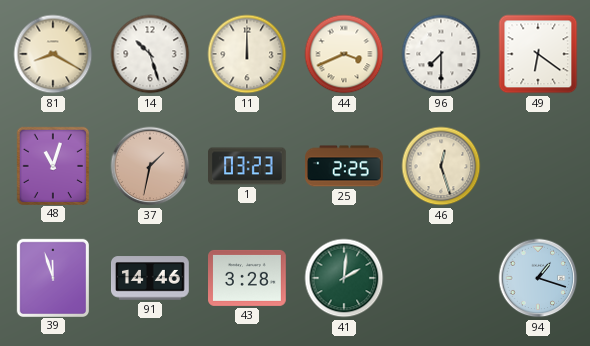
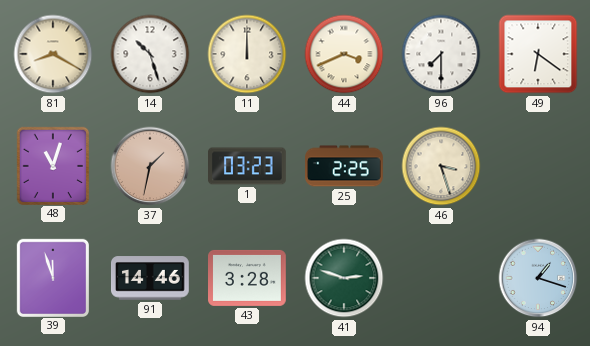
46: 12:27 -> 3:27 (441, 166)
41: 2:01 -> 2:48 (344, 278)
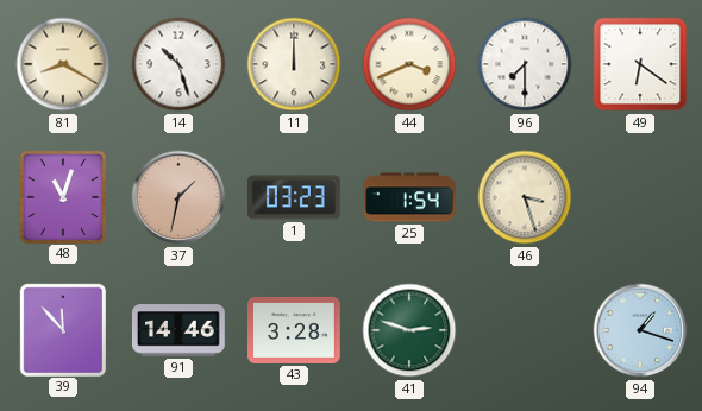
25: 2:25 -> 1:54 (410, 197)
39: 11:57 -> 11:53 (62, 329)
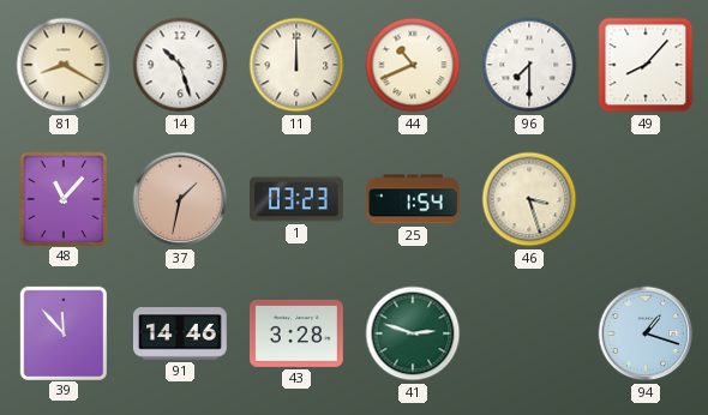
44: 3:41 -> 10:41 (413, 65)
49: 6:21 -> 8:07 (646, 65)
48: 11:03 -> 11:07 (62, 198)
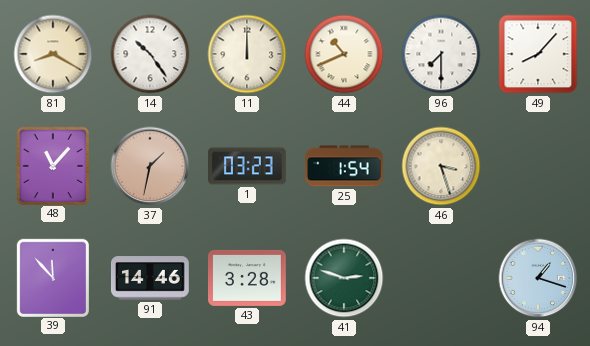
14: 10:27 -> 10:24 (150, 54)
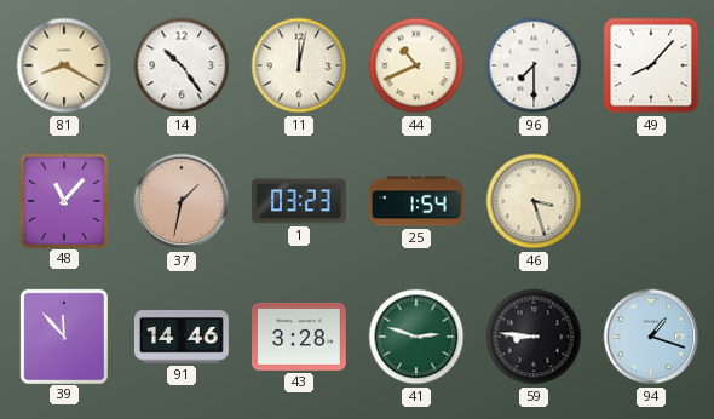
11: 12:00 -> 12:02 (299, 65)
59: none -> 8:46 (534, 337)
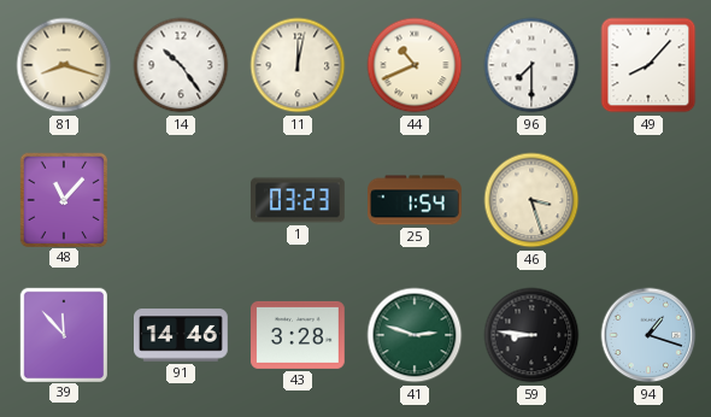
81: 8:20 -> 8:18 (64, 65)
37: 1:32 -> none (182, 201)
